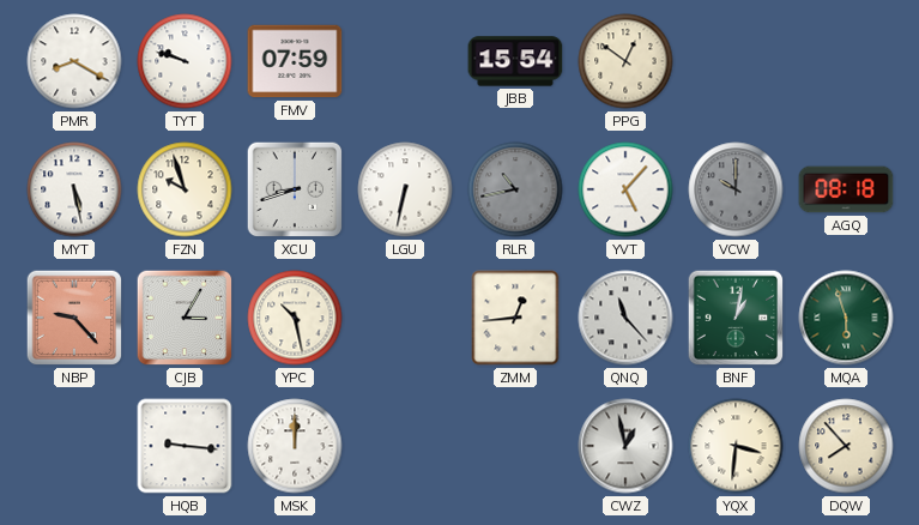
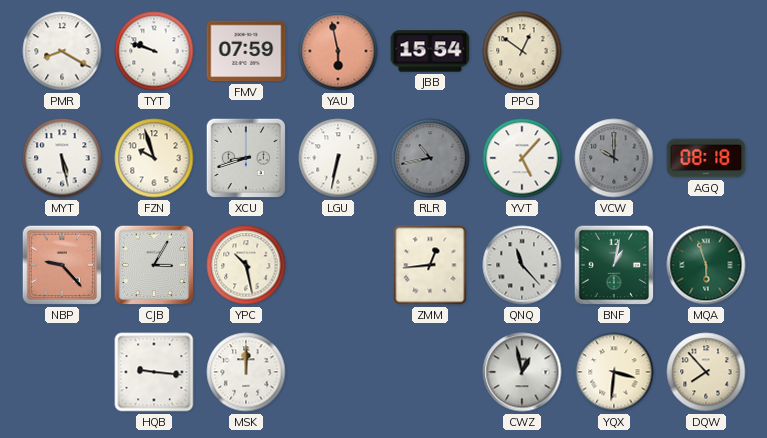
YAU: none -> 5:58 (338, 51)
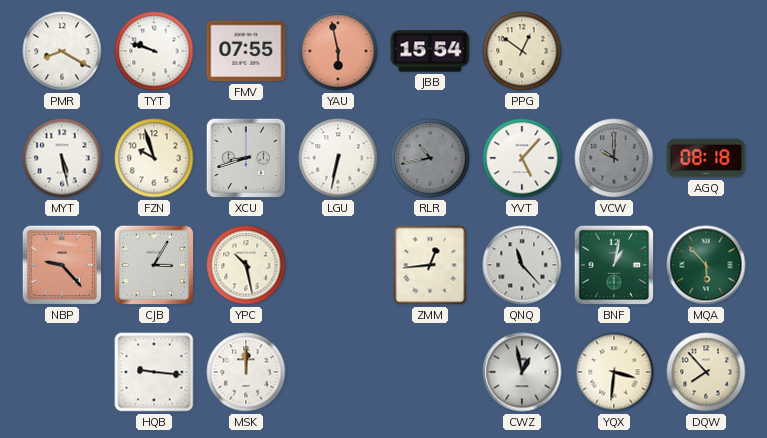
FMV: 07:59 -> 07:55 (246, 51)
MQA: 5:57 -> 5:53 (706, 265)
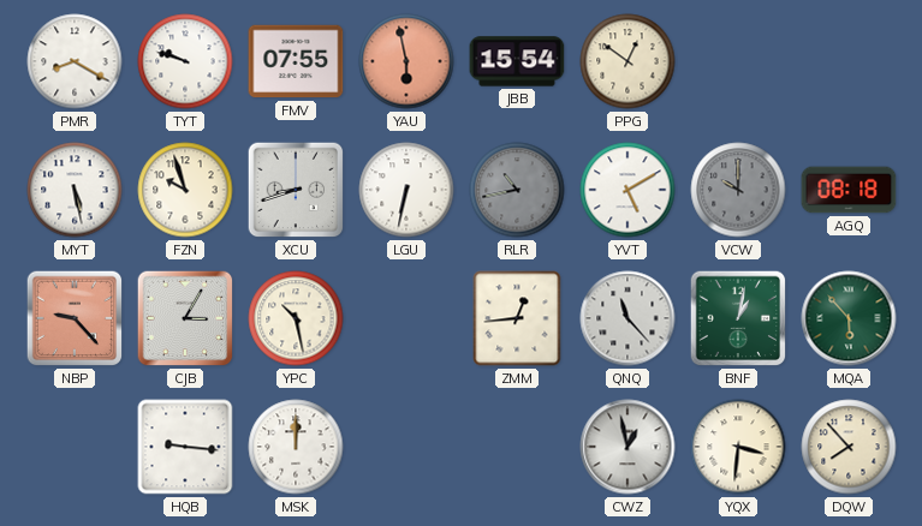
YVT: 5:07 -> 5:10 (627, 190)
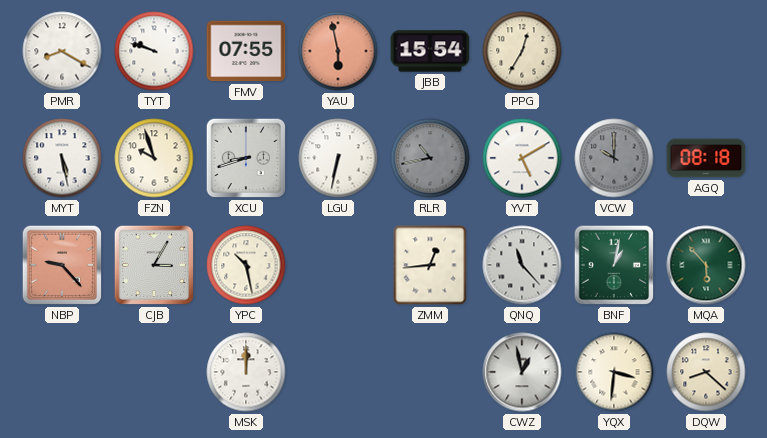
PPG: 12:51 -> 12:35 (522, 51)
HQB: 9:16 -> none (185, 447)
DQW: 7:53 -> 8:22 (706, 372)
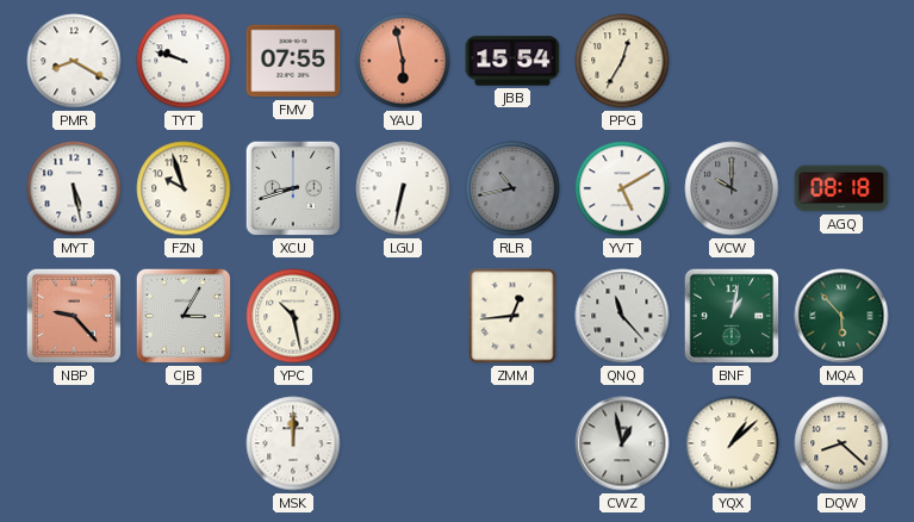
YQX: 3:31 -> 1:08 (732, 443)
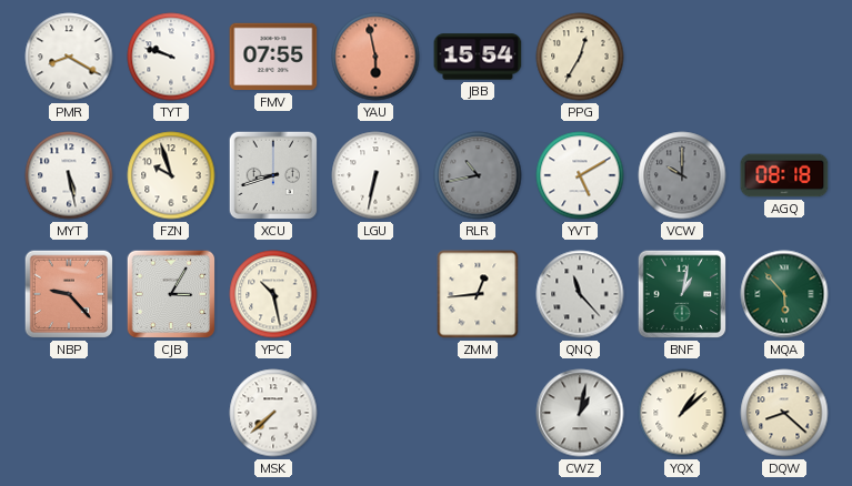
MSK: 12:00 -> 7:38 (273, 413)
CWZ: 12:58 -> 1:02 (580, 413)
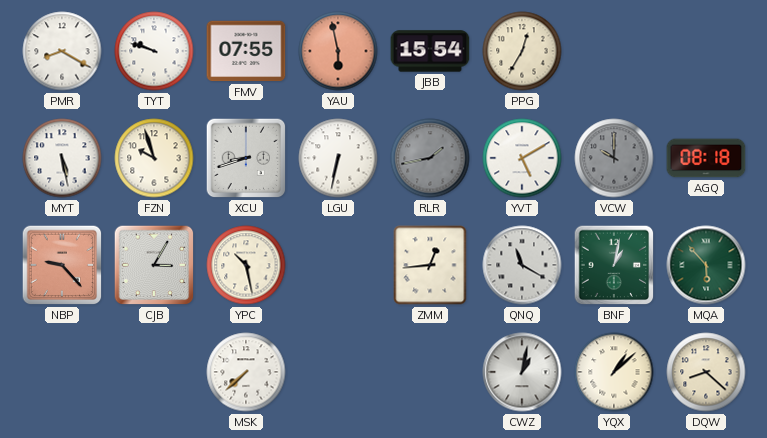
RLR: 10:43 -> 1:43 (430, 158)
QNQ: 11:23 -> 11:20 (522, 265)
